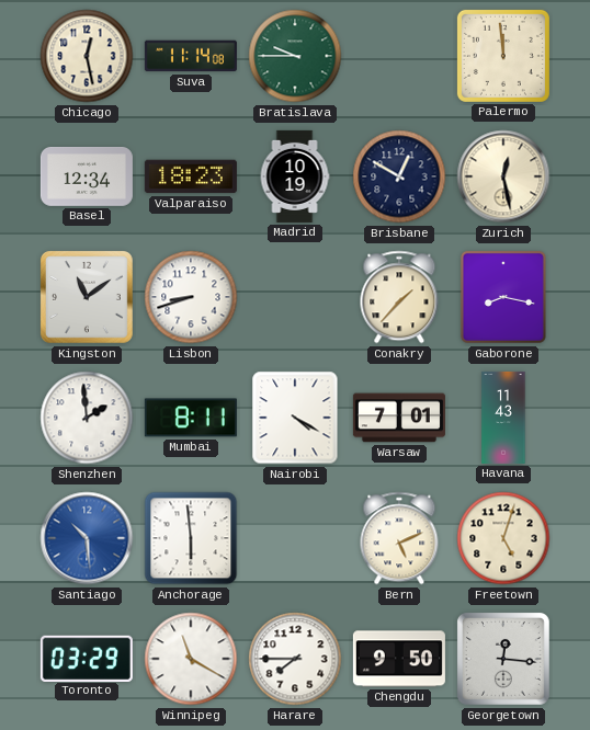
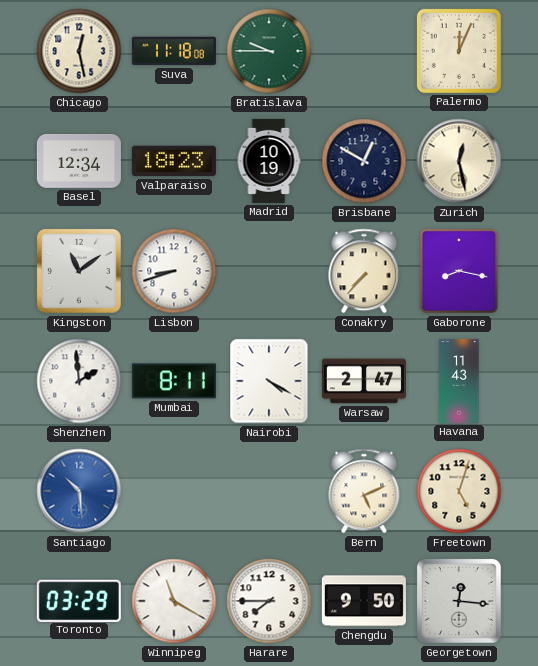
Suva: 11:14 -> 11:18 (174, 51)
Palermo: 11:59 -> 12:04 (459, 51)
Conakry: 1:37 -> 7:37 (364, 271)
Warsaw: 7:01 -> 2:47 (364, 381)
Anchorage: 5:59 -> none (191, 538)
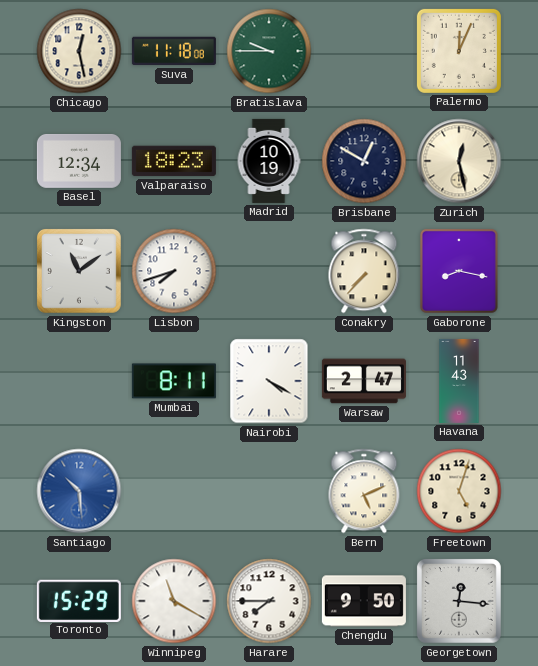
Lisbon: 8:42 -> 7:42 (174, 271)
Shenzhen: 1:59 -> none (79, 381)
Toronto: 03:29 -> 15:29 (79, 600)
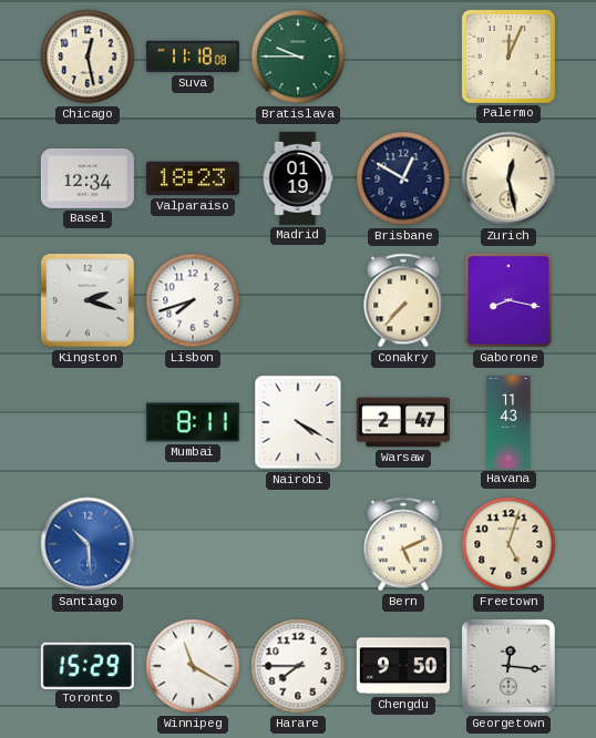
Madrid: 10:19 -> 01:19 (298, 178)
Kingston: 11:09 -> 2:18 (88, 300)
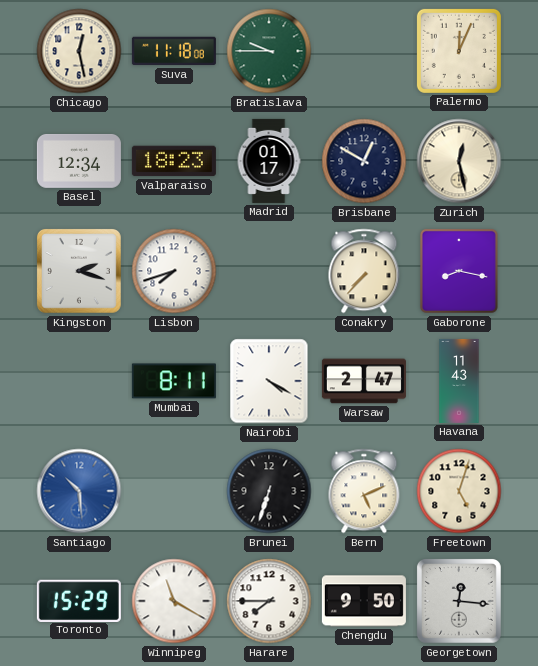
Madrid: 01:19 -> 01:17 (269, 161)
Brunei: none -> 6:33 (269, 491)
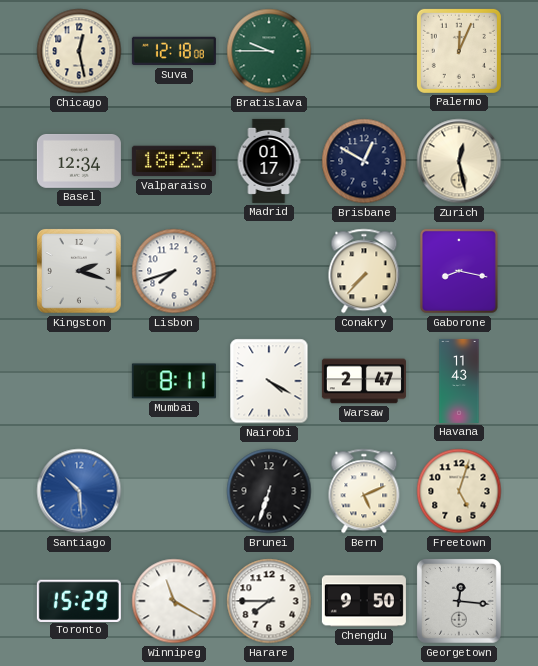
Suva: 11:18 -> 12:18 (174, 51)
